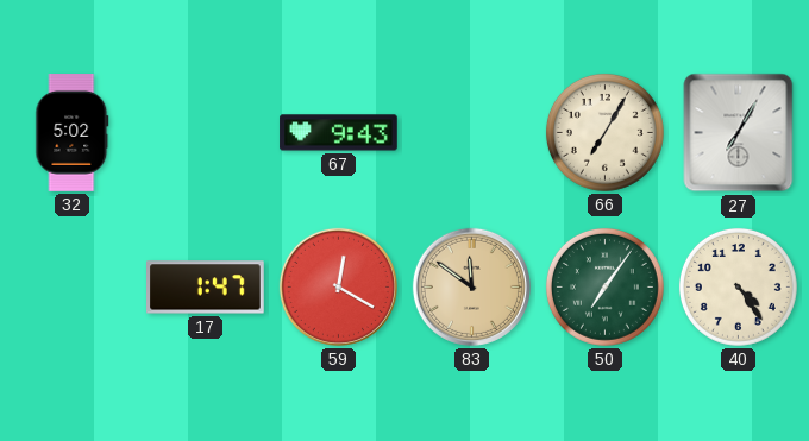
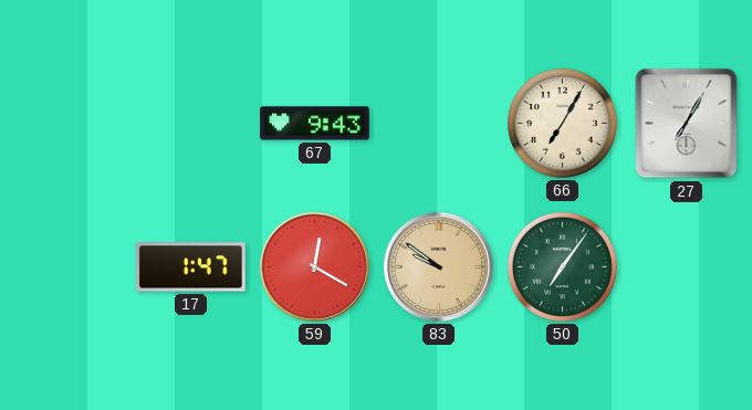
32: 5:02 -> none (73, 133)
83: 11:51 -> 9:51 (438, 266)
40: 4:24 -> none (738, 286)
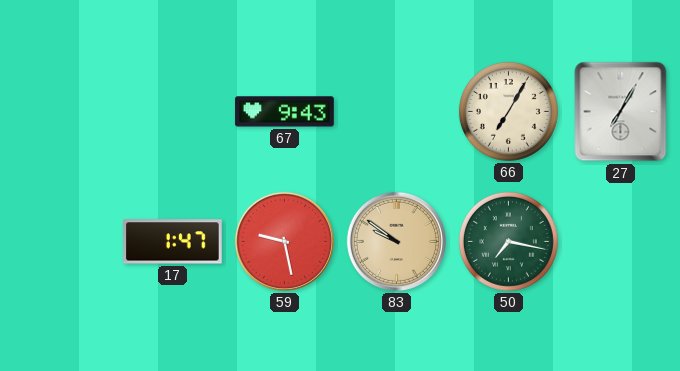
59: 12:20 -> 9:28 (284, 241)
50: 7:06 -> 7:17 (508, 241)
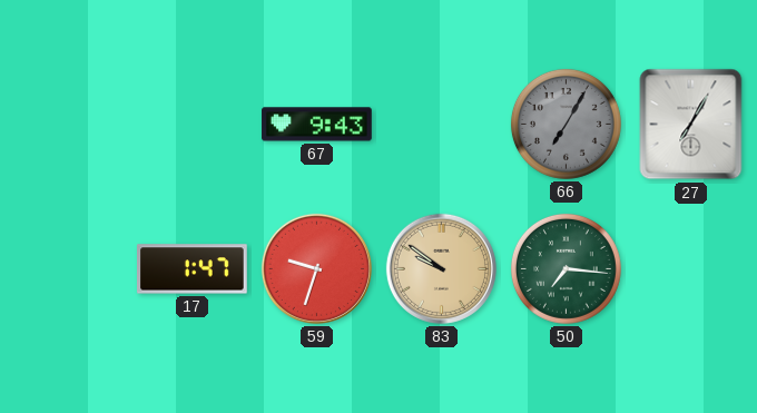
66 dial: cream -> grey (566, 124)
59: 9:28 -> 9:33 (316, 268)
50: 7:17 -> 7:16 (566, 268)
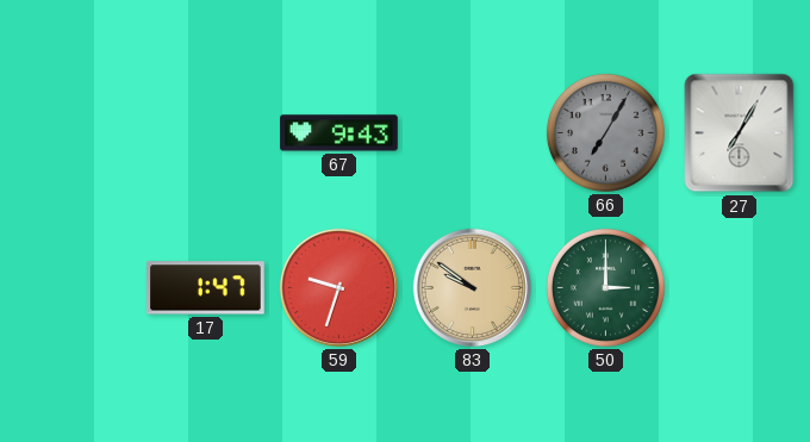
50: 7:16 -> 3:00 (605, 287)
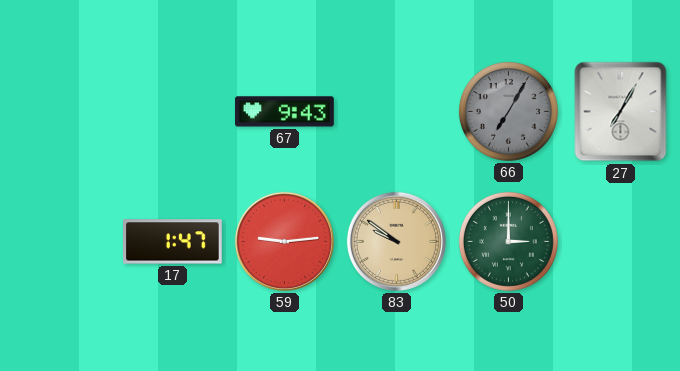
59: 9:33 -> 9:14 (284, 241)
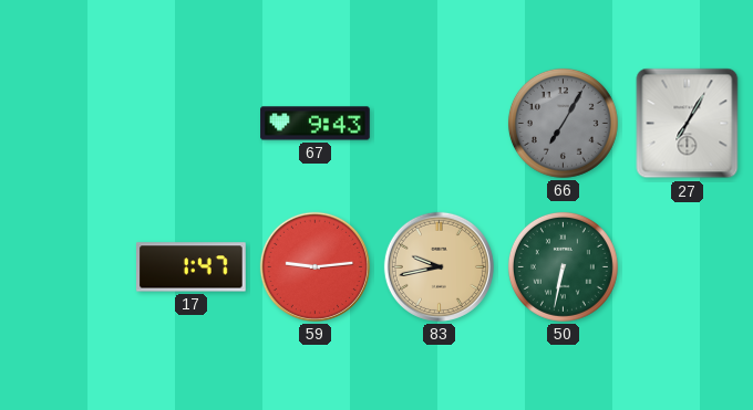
83: 9:51 -> 9:43 (439, 266)
50: 3:00 -> 6:32 (563, 266)
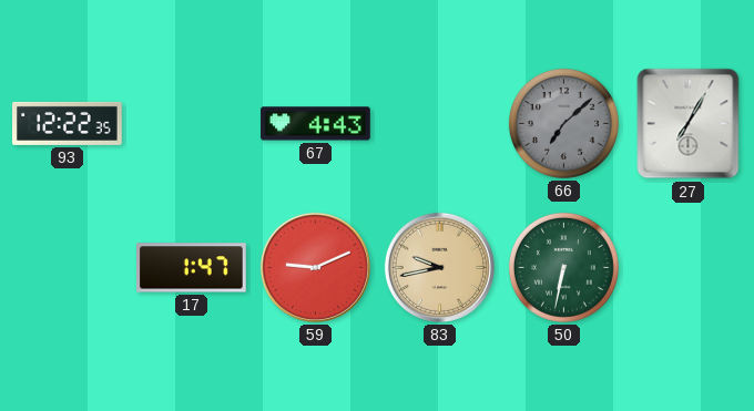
93: none -> 12:22 (68, 123)
67: 9:43 -> 4:43 (316, 124)
66: 7:05 -> 7:08 (563, 123)
59: 9:14 -> 9:11 (315, 267)
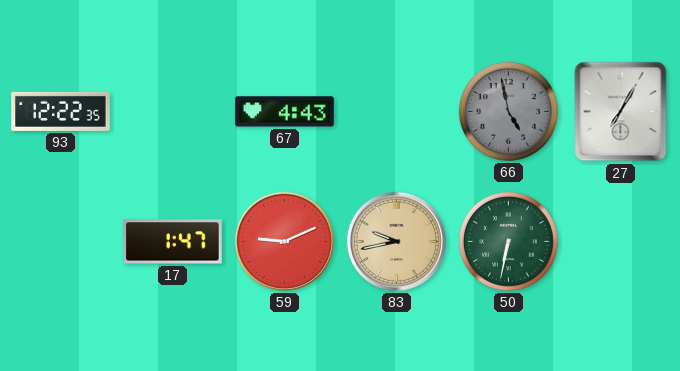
66: 7:08 -> 4:58 (508, 111)
